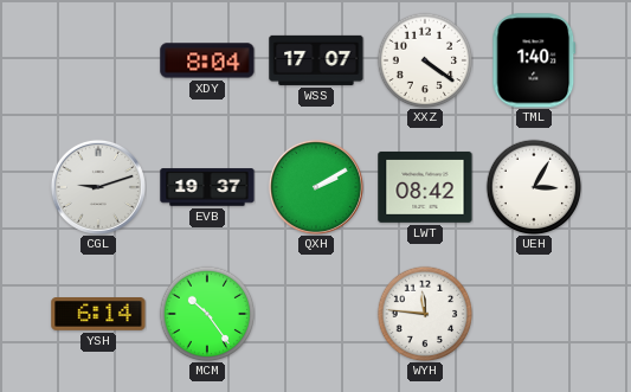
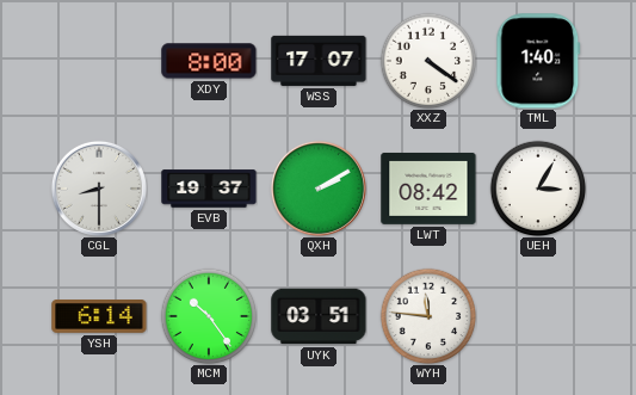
XDY: 8:04 -> 8:00 (209, 61)
CGL: 9:12 -> 8:30 (99, 189)
UYK: none -> 03:51 (319, 316)
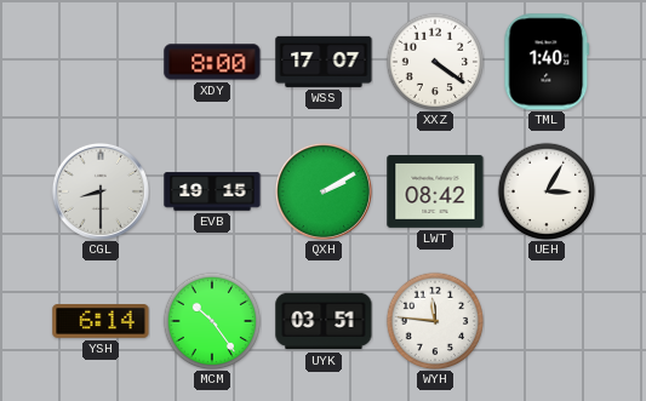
EVB: 19:37 -> 19:15 (212, 191)
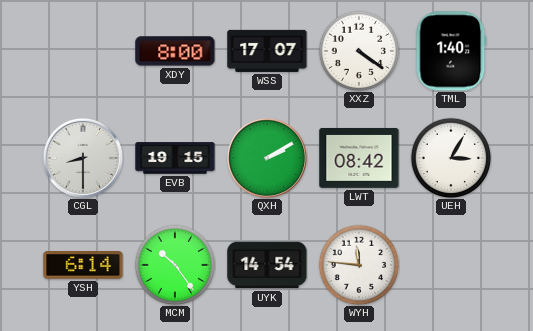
UYK: 03:51 -> 14:54 (267, 265)
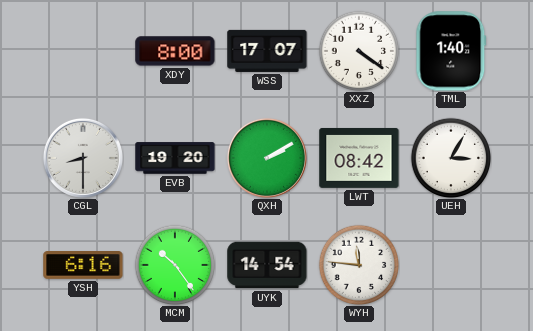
EVB: 19:15 -> 19:20 (175, 158)
YSH: 6:14 -> 6:16 (83, 266)
